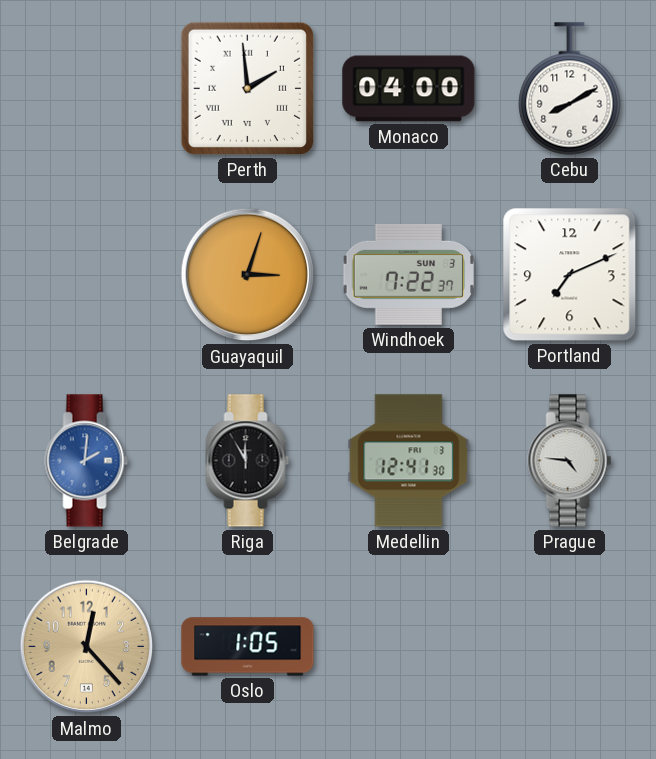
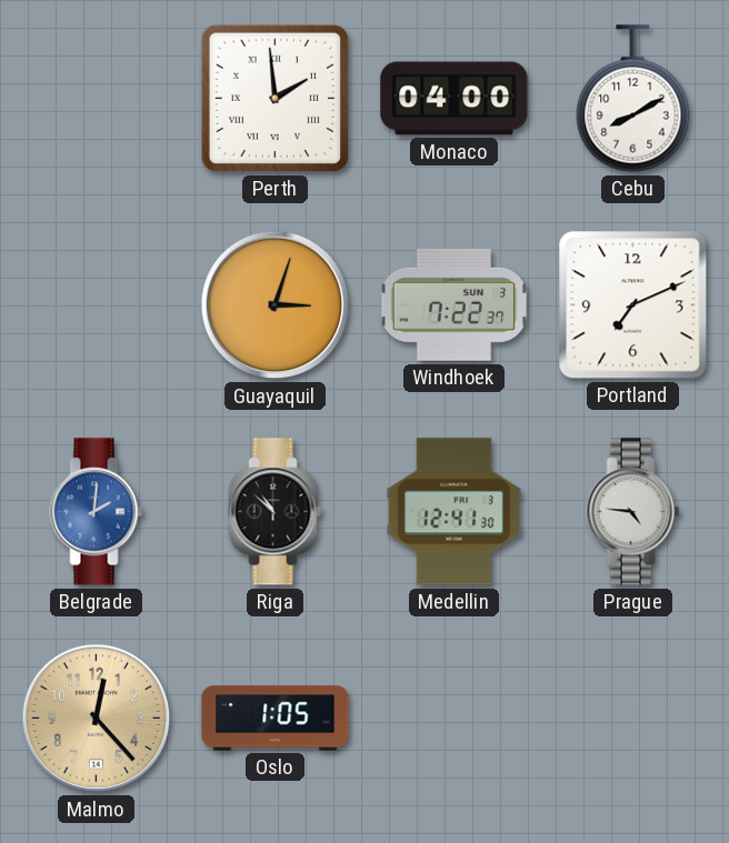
Riga: 11:55 -> 10:52 (276, 512)
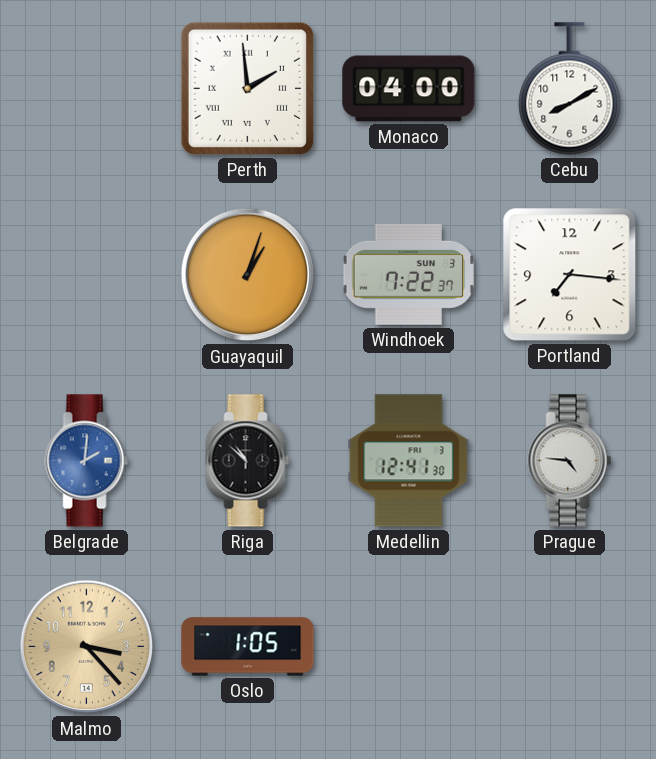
Guayaquil: 3:03 -> 1:03 (248, 275)
Portland: 7:11 -> 7:16 (570, 275)
Malmo: 12:23 -> 3:23 (87, 647)
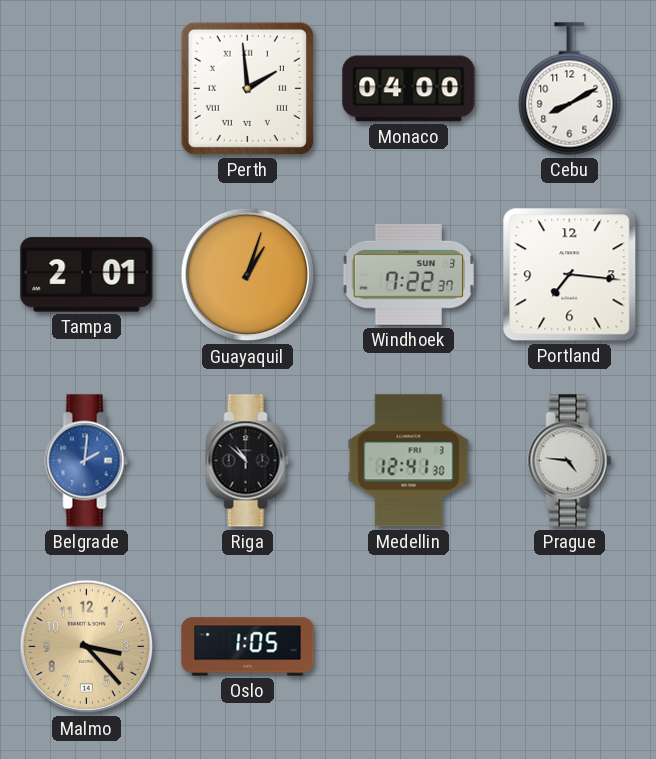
Tampa: none -> 2:01 (87, 275)
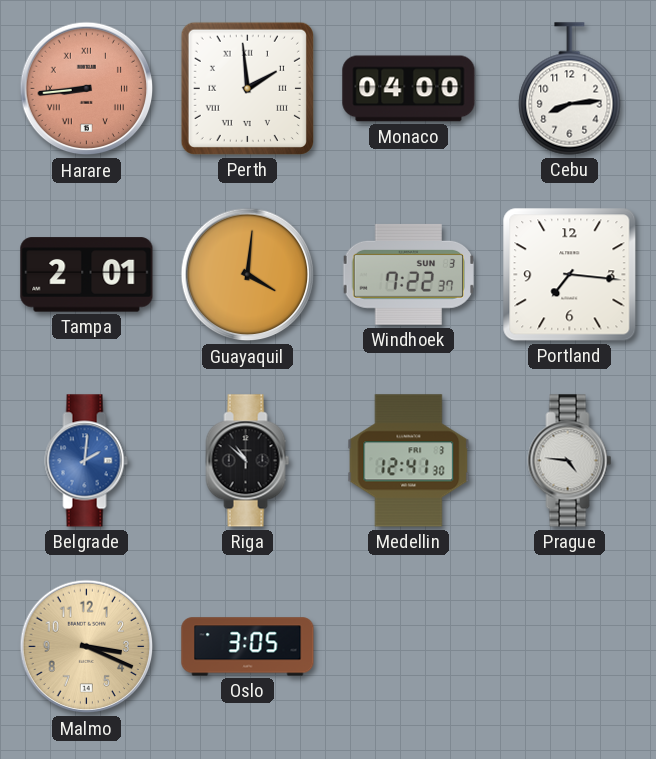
Harare: none -> 8:44 (87, 89)
Cebu: 8:10 -> 8:14 (570, 89)
Guayaquil: 1:03 -> 4:01 (248, 275)
Malmo: 3:23 -> 3:19 (87, 647)
Oslo: 1:05 -> 3:05 (248, 647)
